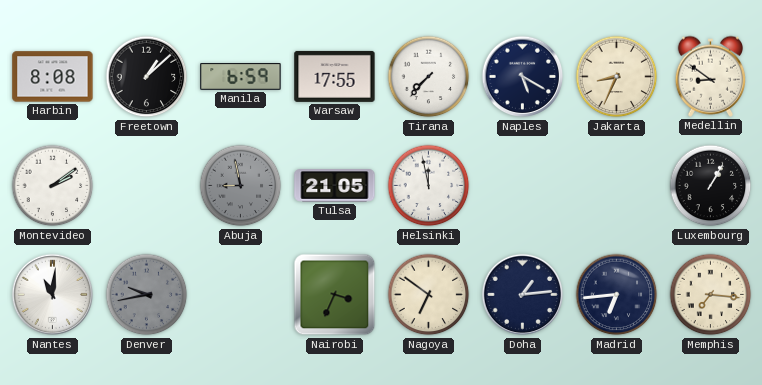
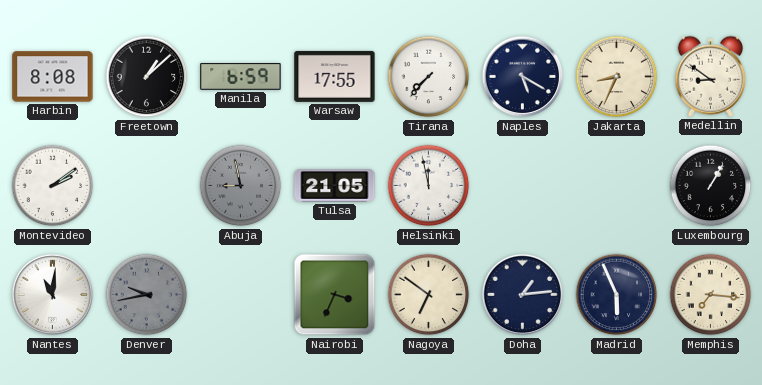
Madrid: 6:44 -> 5:56 (617, 295)
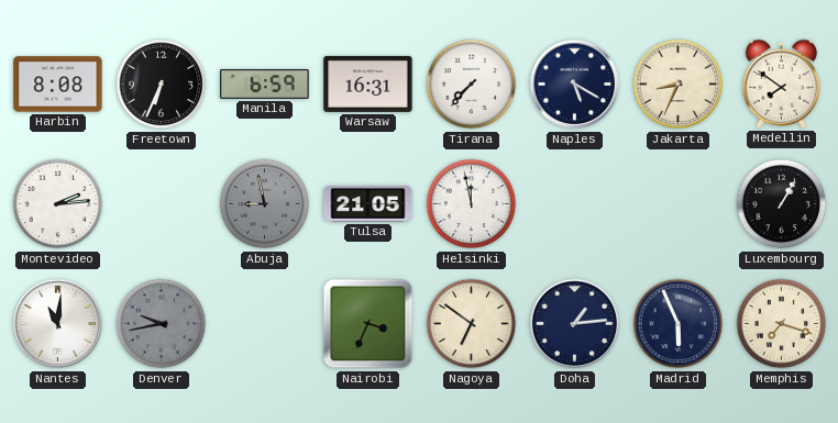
Freetown: 1:08 -> 6:34 (162, 85)
Warsaw: 17:55 -> 16:31 (368, 84)
Medellin: 8:51 -> 7:51 (781, 84)
Montevideo: 2:09 -> 2:14 (58, 204)
Memphis: 7:16 -> 7:18 (782, 324)
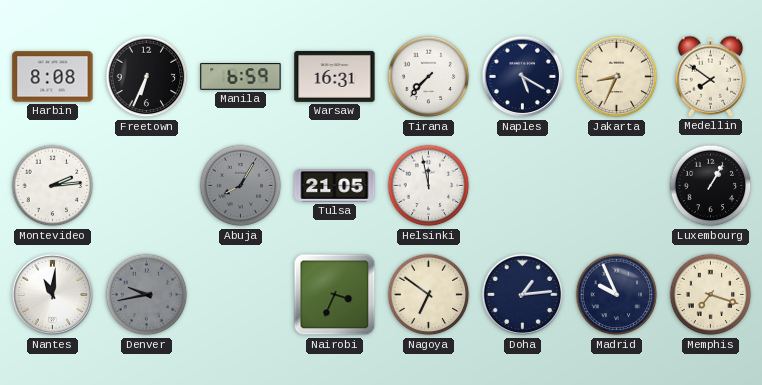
Abuja: 8:58 -> 8:05 (241, 186)
Madrid: 5:56 -> 9:56 (617, 295)
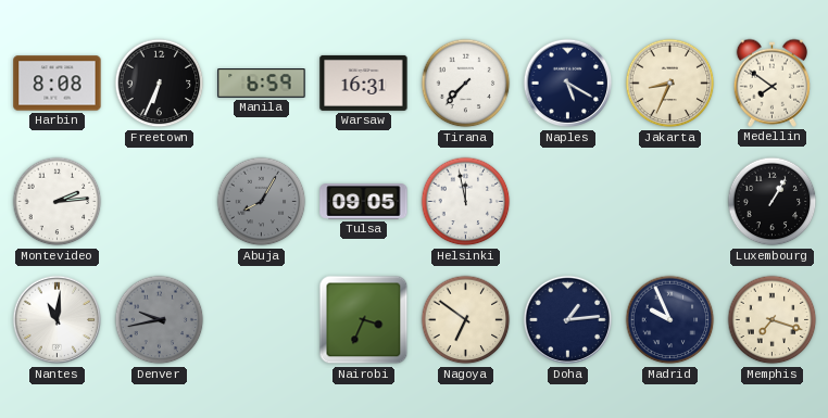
Tulsa: 21:05 -> 09:05 (364, 202)
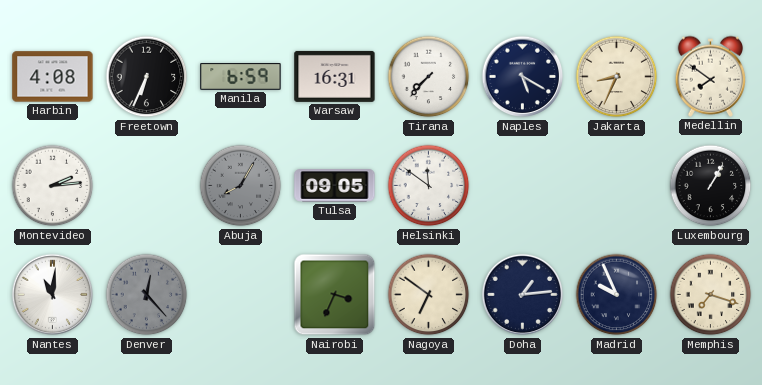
Harbin: 8:08 -> 4:08 (53, 77)
Helsinki: 11:58 -> 11:51 (429, 186)
Denver: 9:43 -> 12:23 (147, 295)
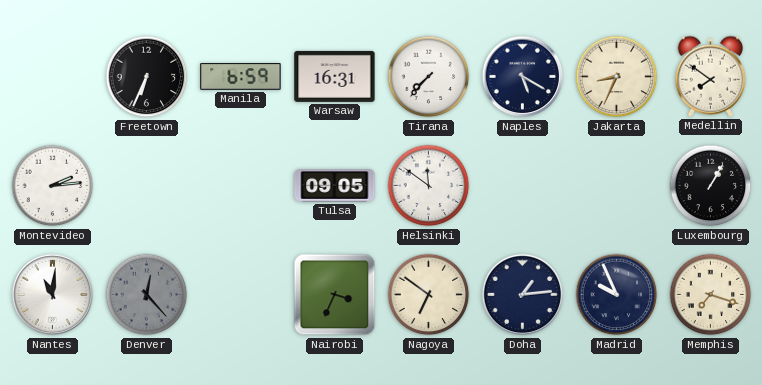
Harbin: 4:08 -> none (53, 77)
Abuja: 8:05 -> none (241, 186)
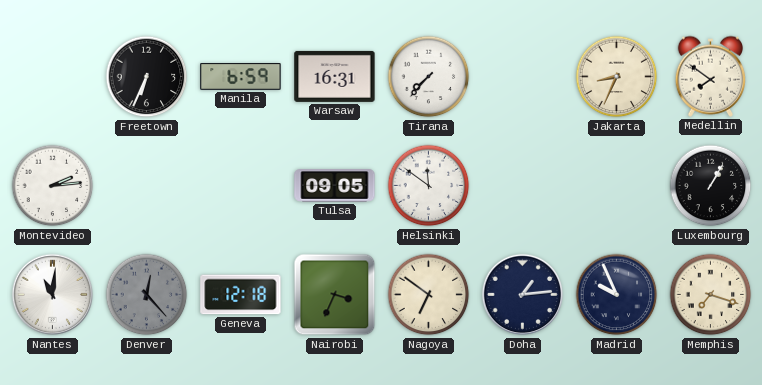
Naples: 5:20 -> none (523, 77)
Geneva: none -> 12:18 (241, 295)
